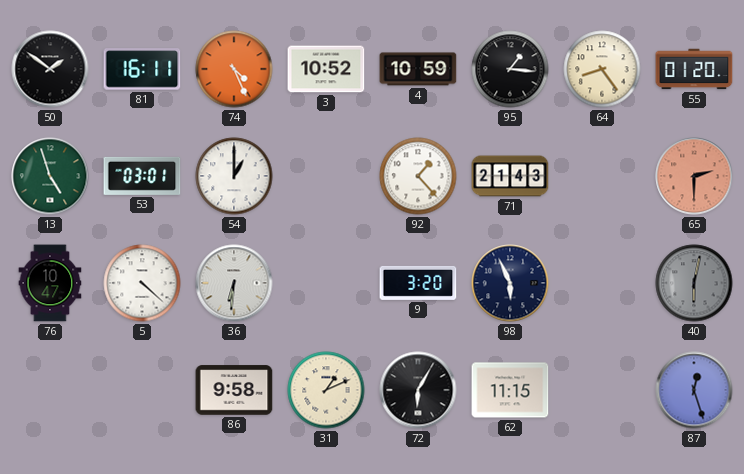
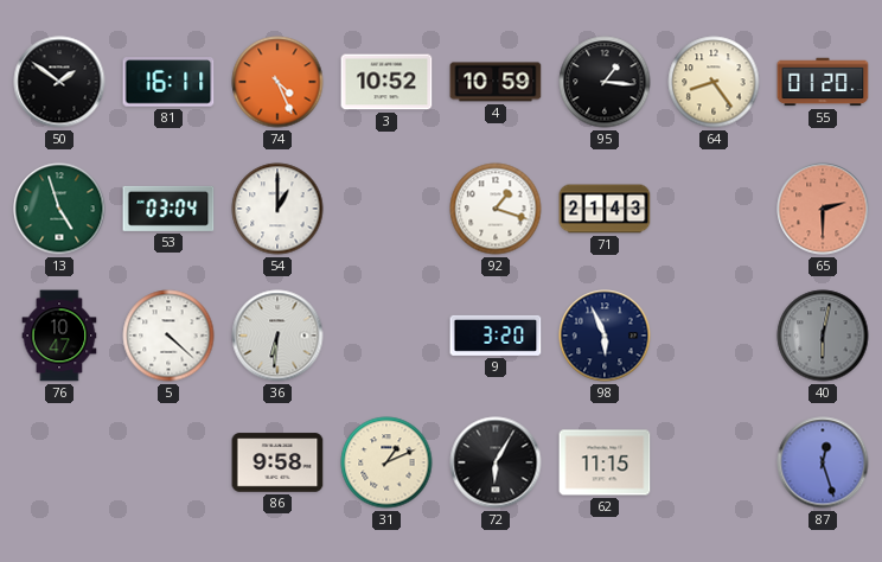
53: 03:01 -> 03:04 (168, 209)
92: 1:23 -> 1:18 (496, 209)
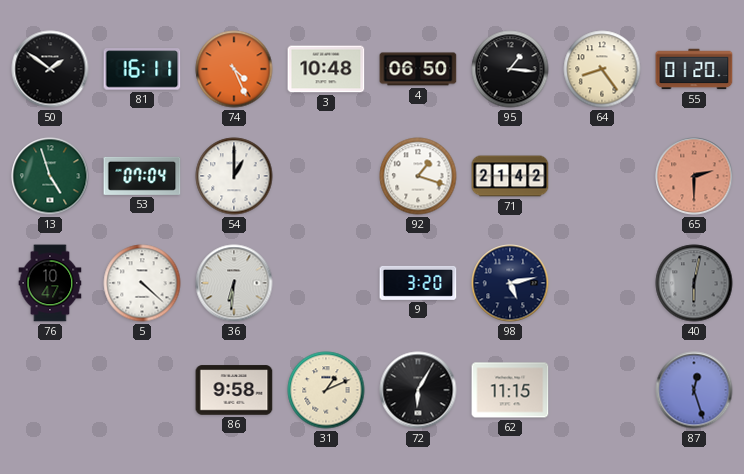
3: 10:52 -> 10:48 (326, 69)
4: 10:59 -> 06:50 (418, 69)
53: 03:04 -> 07:04 (142, 176)
71: 21:43 -> 21:42 (510, 176)
98: 5:56 -> 5:13 (510, 283)
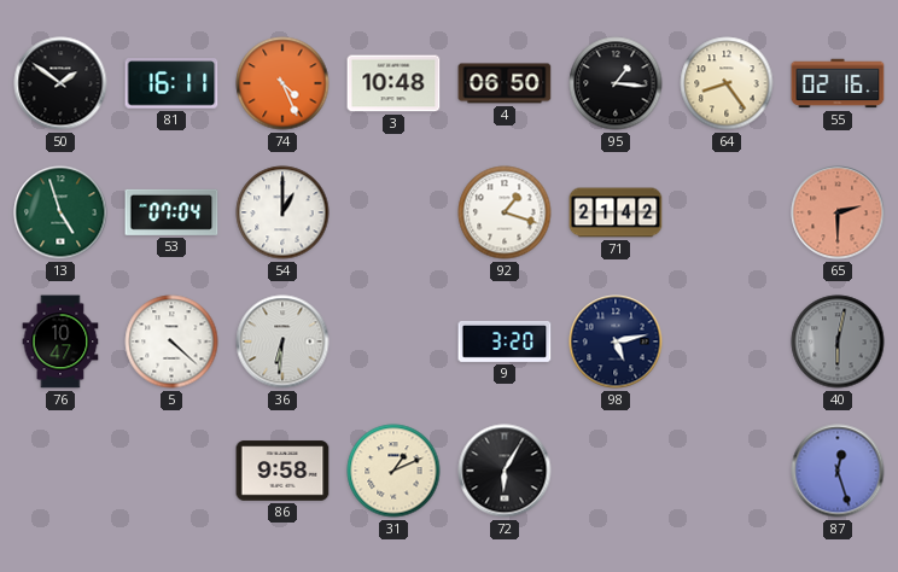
55: 01:20 -> 02:16 (838, 83)
62: 11:15 -> none (510, 390)
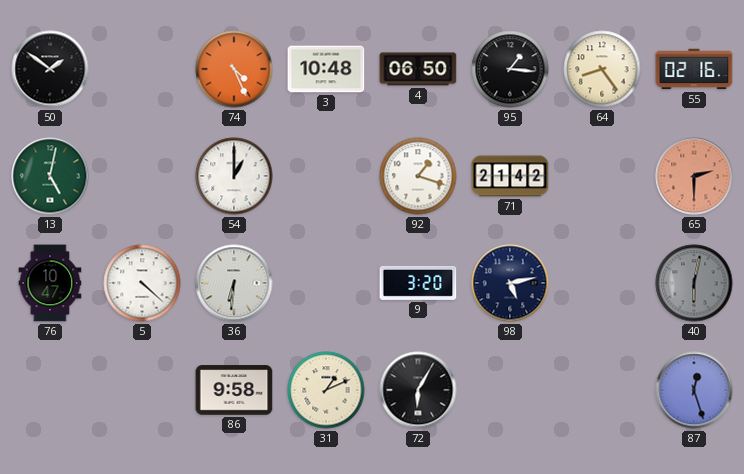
81: 16:11 -> none (171, 83)
13: 4:57 -> 5:02 (50, 176)
53: 07:04 -> none (171, 212)
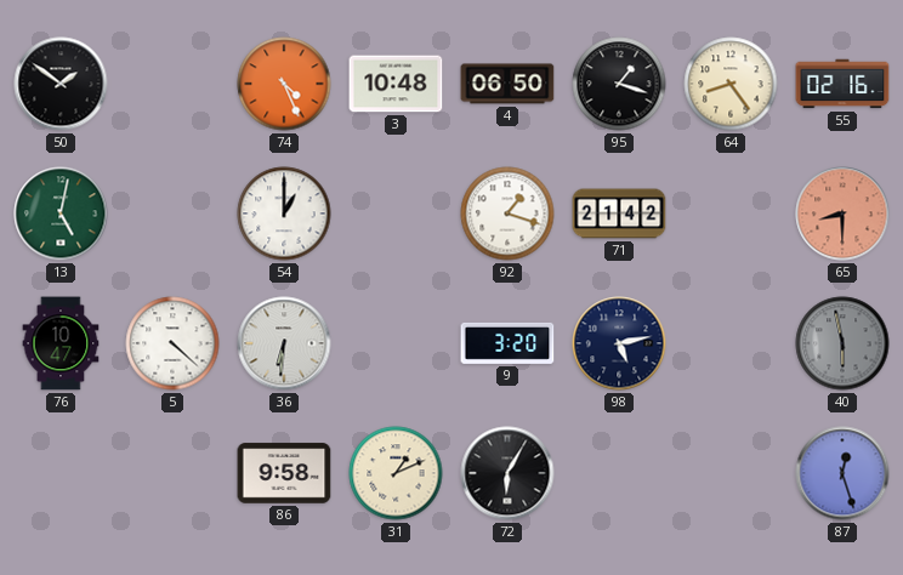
95: 1:16 -> 1:18 (619, 84)
65: 2:30 -> 8:30 (842, 214)
40: 6:02 -> 5:58 (842, 343)
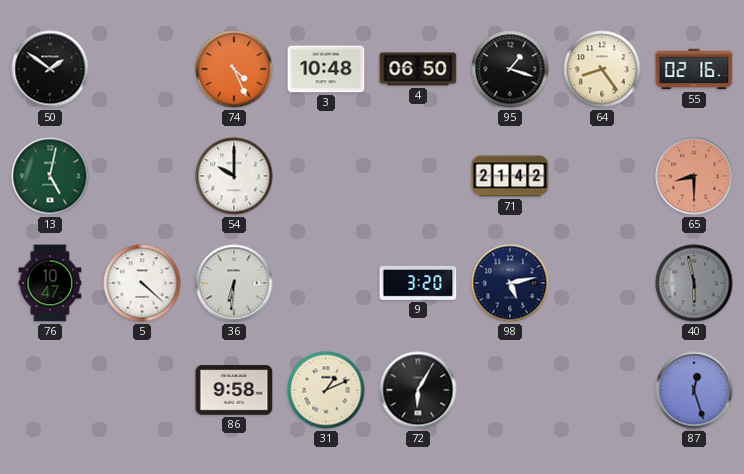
54: 1:00 -> 10:00 (234, 176)
92: 1:18 -> none (507, 214)
